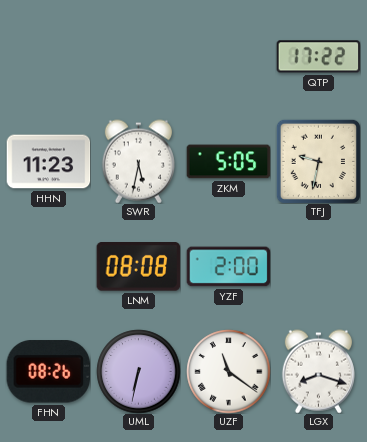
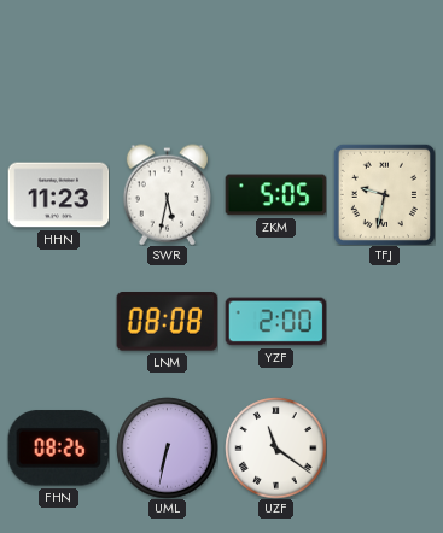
QTP: 17:22 -> none (318, 57)
LGX: 8:18 -> none (318, 371)
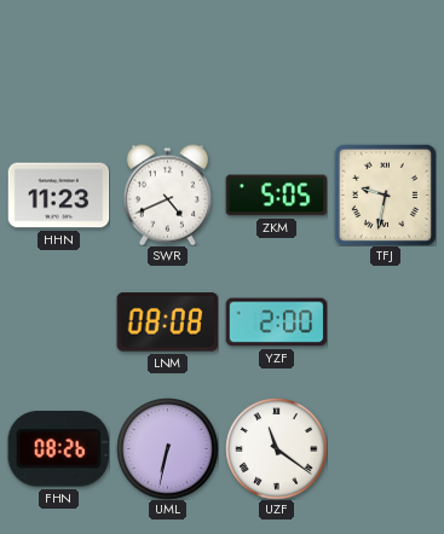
SWR: 5:32 -> 4:41 (167, 195)
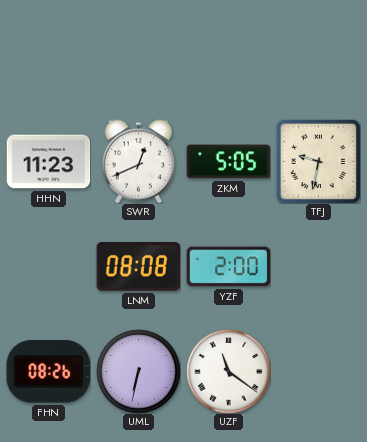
SWR: 4:41 -> 12:41 (138, 161)
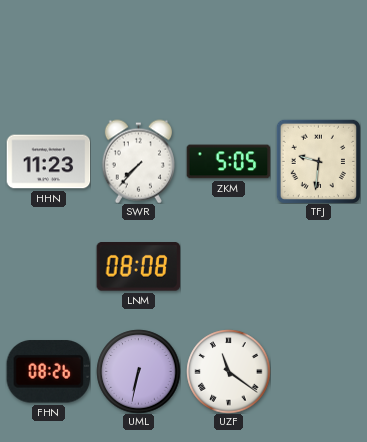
SWR: 12:41 -> 7:37 (138, 161)
TFJ: 9:32 -> 9:31 (318, 161)
YZF: 2:00 -> none (228, 267)
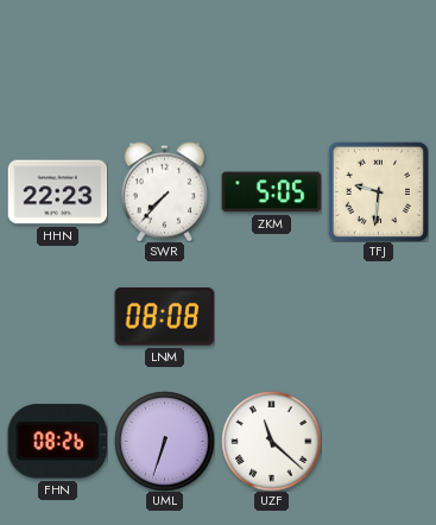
HHN: 11:23 -> 22:23 (57, 192)
UML: 6:32 -> 6:33 (164, 441)
UZF: 11:21 -> 11:22 (271, 441)
